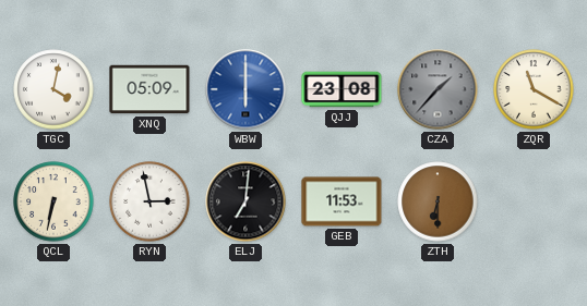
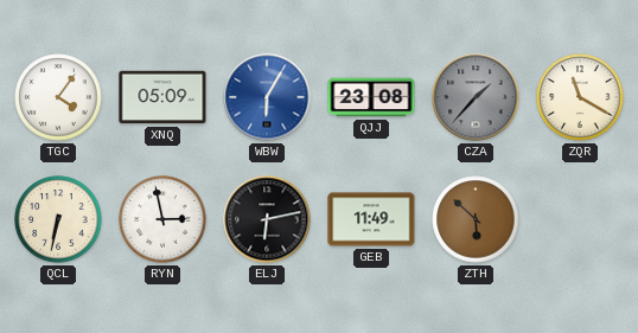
TGC: 4:02 -> 4:06 (58, 97)
WBW: 6:00 -> 6:05 (267, 97)
ELJ: 7:01 -> 6:13 (267, 219)
GEB: 11:53 -> 11:49 (371, 219)
ZTH: 6:30 -> 5:52 (476, 219)
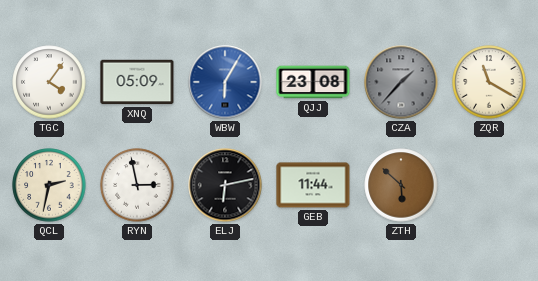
QCL: 6:32 -> 2:32 (49, 185)
GEB: 11:49 -> 11:44 (313, 185)
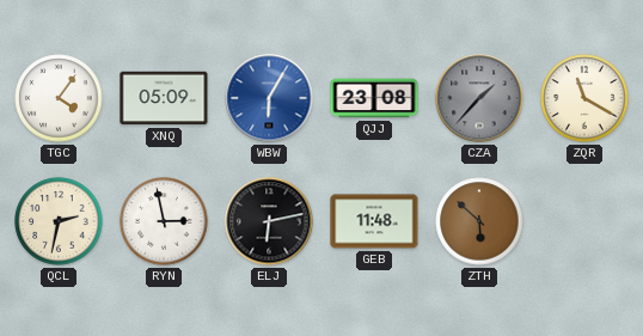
GEB: 11:44 -> 11:48 (374, 221)
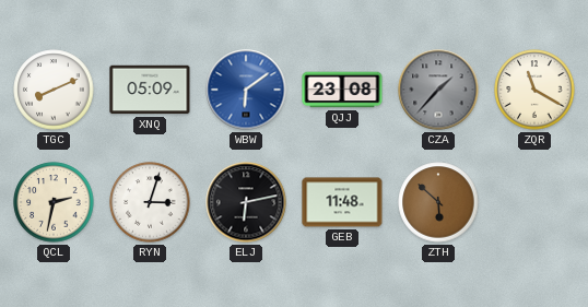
TGC: 4:06 -> 8:11 (54, 90)
WBW: 6:05 -> 6:09 (246, 90)
RYN: 2:58 -> 3:03 (150, 202)
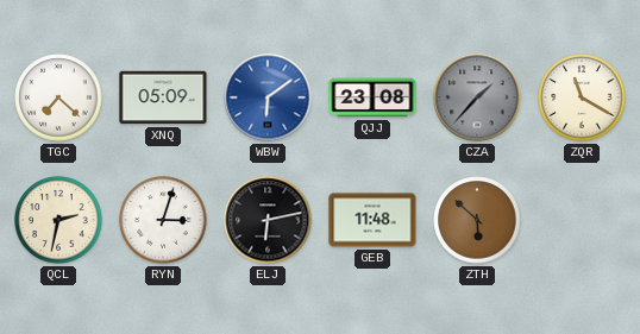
TGC: 8:11 -> 7:22 (58, 97)
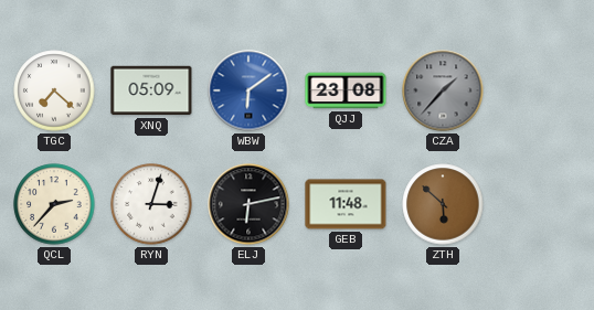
ZQR: 11:20 -> none (582, 97)
QCL: 2:32 -> 2:37 (54, 204)
